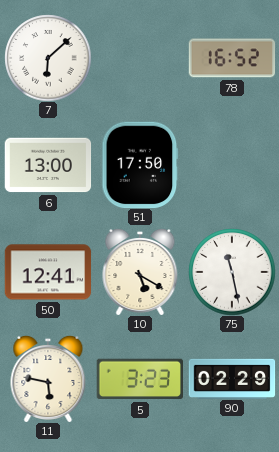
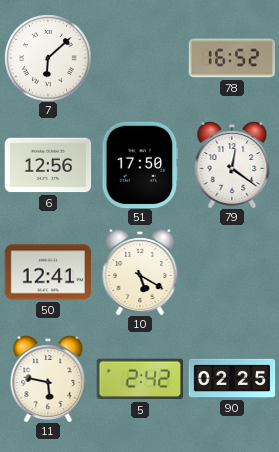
6: 13:00 -> 12:56 (48, 165)
79: none -> 12:21 (232, 165)
75: 11:28 -> none (232, 272)
5: 3:23 -> 2:42 (139, 379)
90: 02:29 -> 02:25 (232, 378)
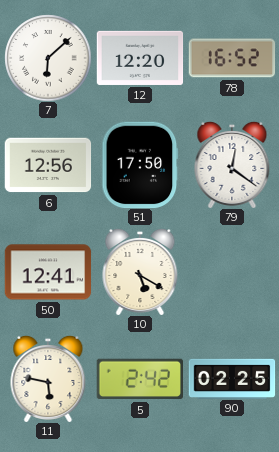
12: none -> 12:20 (140, 58)
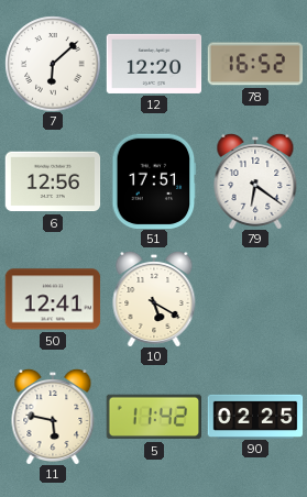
51: 17:50 -> 17:51 (154, 181)
79: 12:21 -> 6:21 (255, 181)
5: 2:42 -> 11:42 (153, 417)
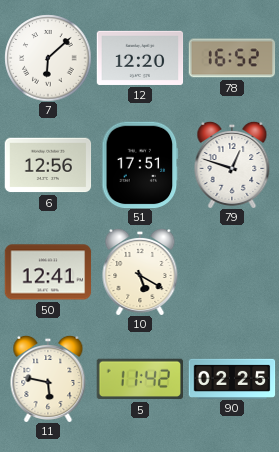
79: 6:21 -> 12:48 (232, 165)
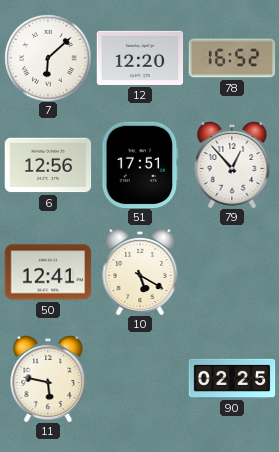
79: 12:48 -> 12:53 (232, 165)
5: 11:42 -> none (139, 379)
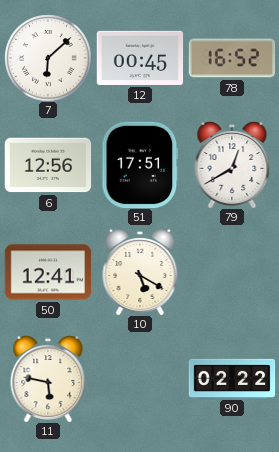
12: 12:20 -> 00:45 (140, 58)
79: 12:53 -> 12:40 (232, 165)
90: 02:25 -> 02:22 (232, 378)
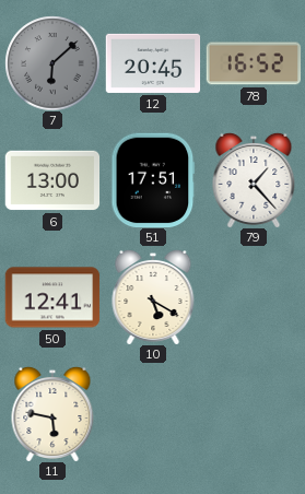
7 dial: white -> grey (52, 63)
12: 00:45 -> 20:45 (153, 63)
6: 12:56 -> 13:00 (52, 180)
79: 12:40 -> 1:23 (254, 180)
90: 02:22 -> none (232, 378)
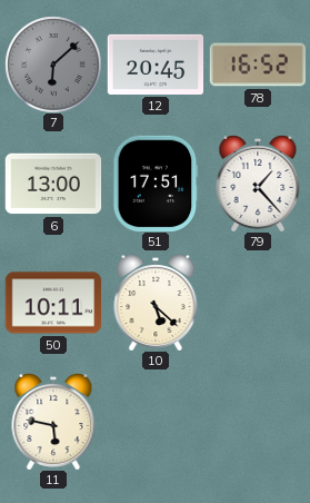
50: 12:41 -> 10:11 (53, 303)
10: 5:20 -> 5:22 (156, 303)
